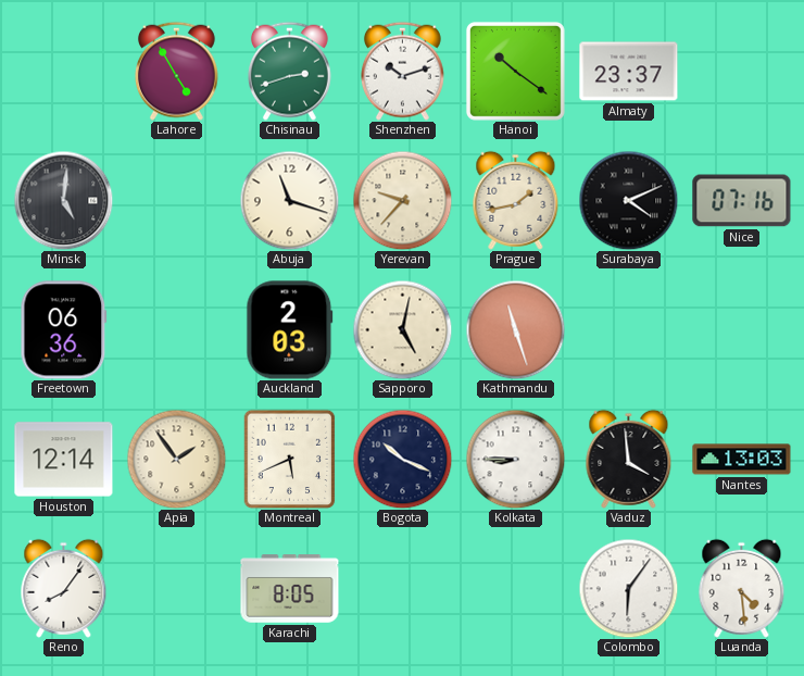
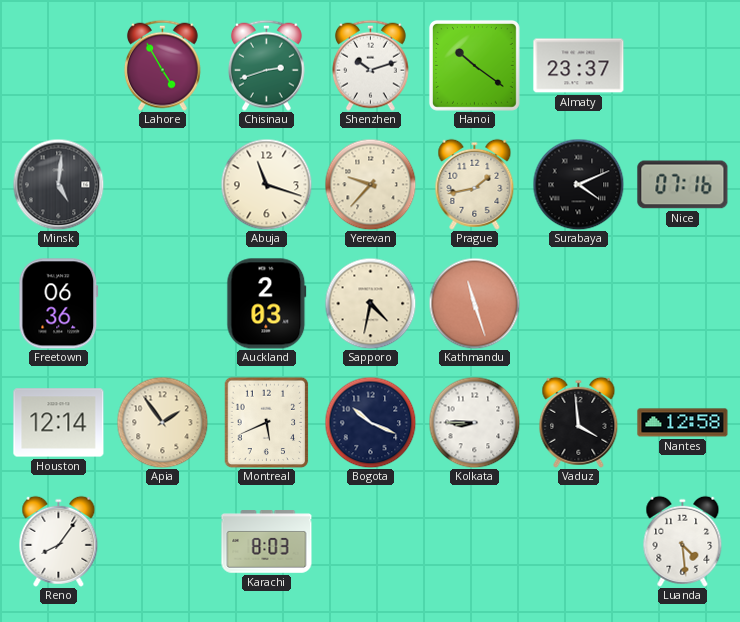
Sapporo: 5:02 -> 4:32 (370, 303)
Nantes: 13:03 -> 12:58 (683, 423)
Karachi: 8:05 -> 8:03 (267, 542)
Colombo: 6:06 -> none (628, 588)
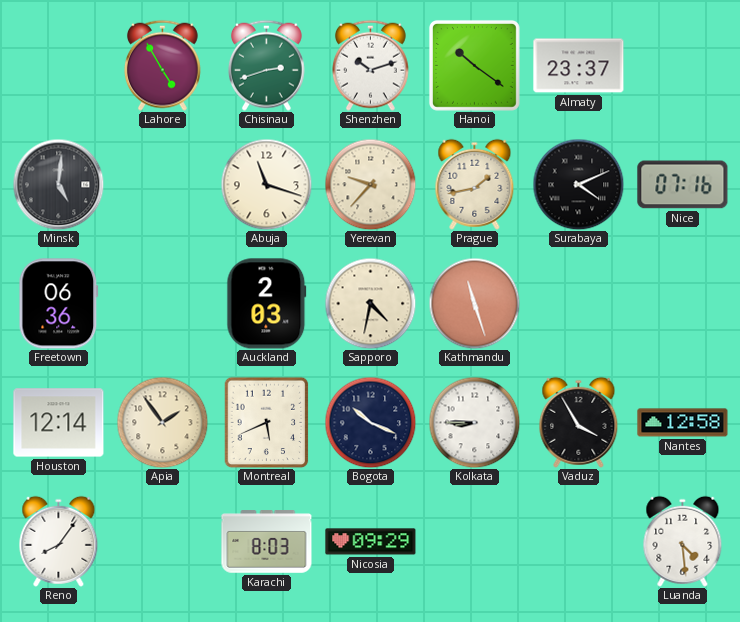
Vaduz: 3:59 -> 3:55 (579, 422)
Nicosia: none -> 09:29 (371, 542)
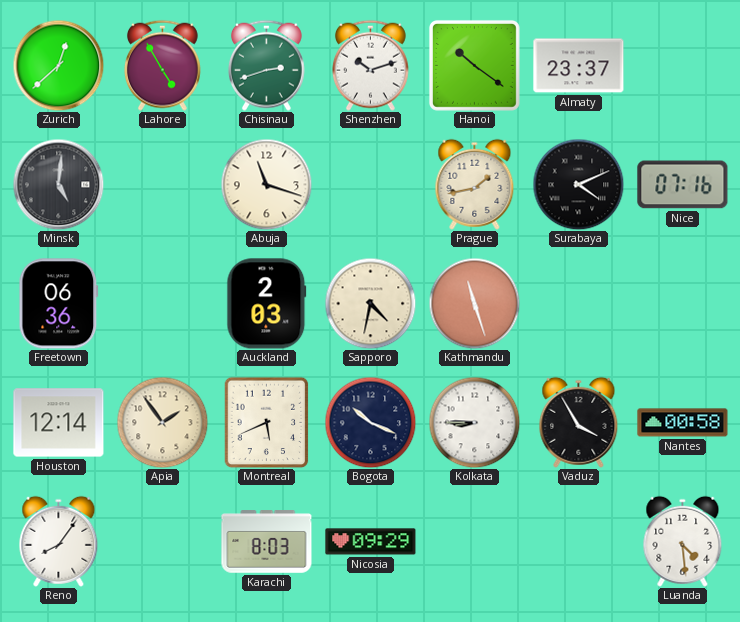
Zurich: none -> 12:38 (58, 65)
Yerevan: 9:37 -> none (370, 184)
Nantes: 12:58 -> 00:58 (683, 423)
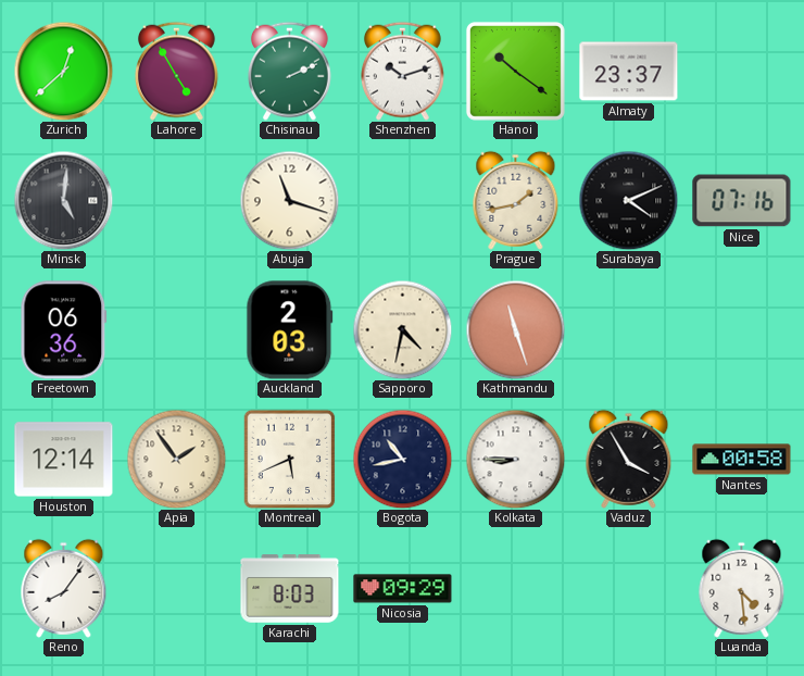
Chisinau: 2:42 -> 2:11 (289, 71)
Bogota: 10:19 -> 10:43 (402, 459)
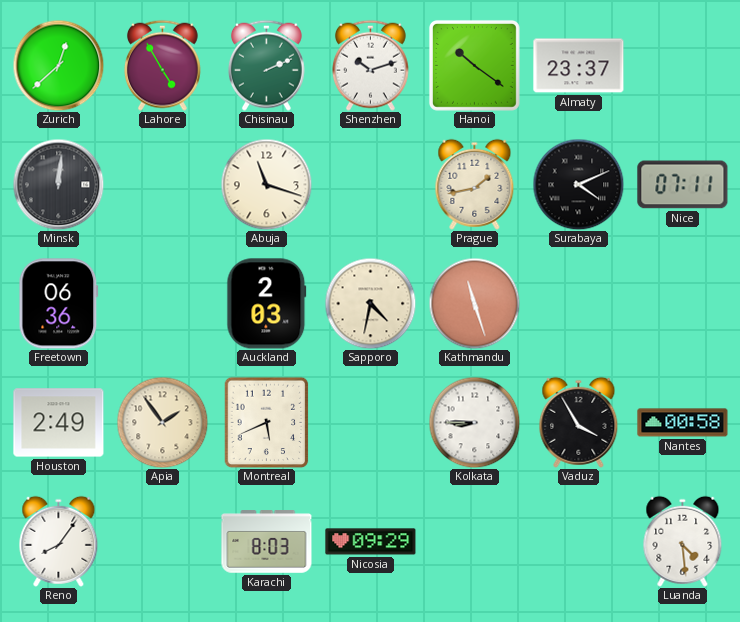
Minsk: 5:01 -> 12:01 (58, 184)
Nice: 07:16 -> 07:11 (683, 185)
Houston: 12:14 -> 2:49 (59, 423)
Bogota: 10:43 -> none (402, 459)
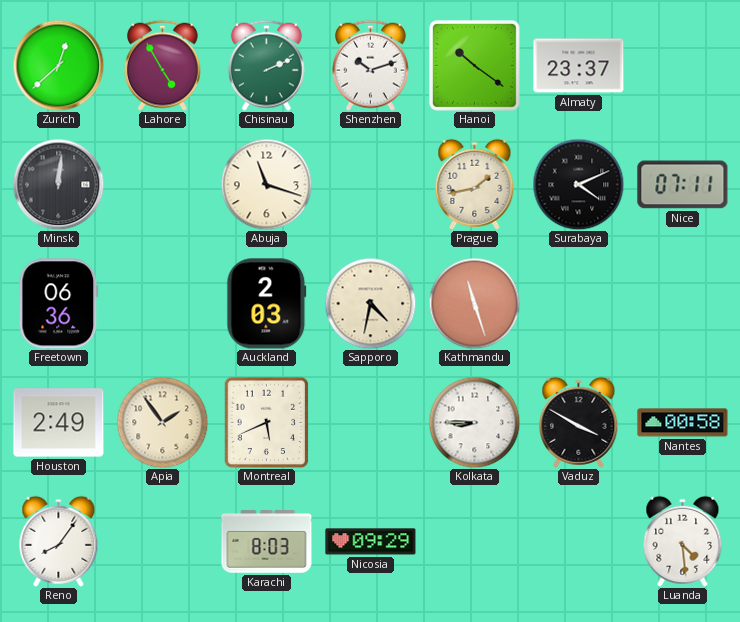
Vaduz: 3:55 -> 3:50 (579, 422)
